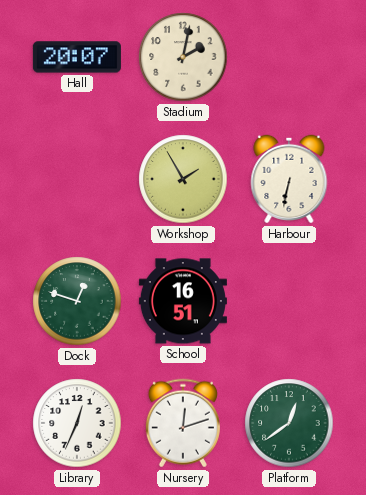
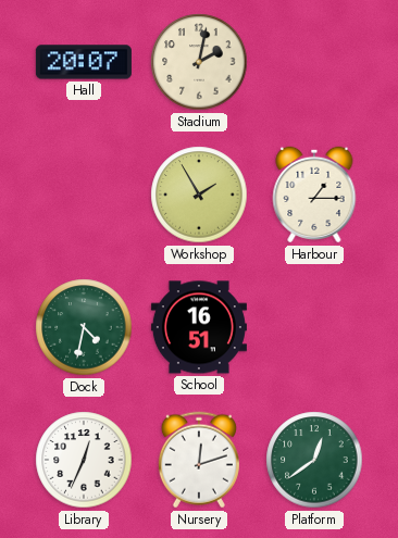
Harbour: 6:32 -> 1:15 (314, 195)
Dock: 12:48 -> 4:32 (84, 327)
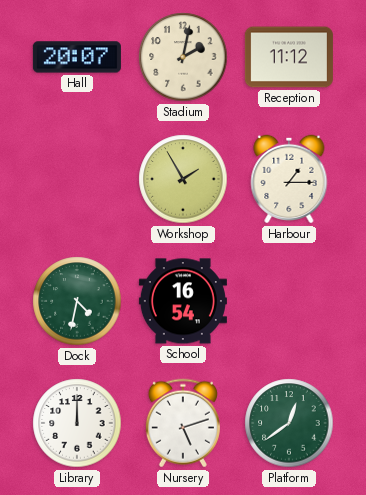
Reception: none -> 11:12 (289, 57)
School: 16:51 -> 16:54 (183, 301)
Library: 12:34 -> 12:00 (77, 423)
Nursery: 12:12 -> 5:12 (183, 423)
